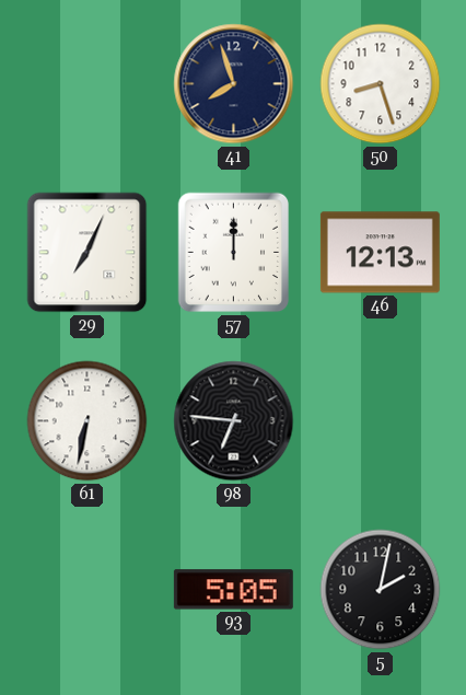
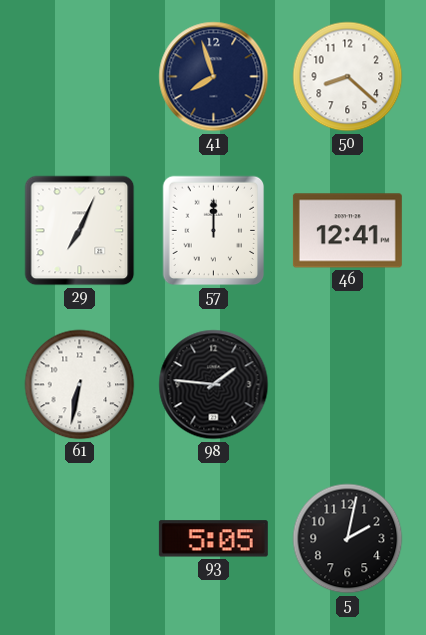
50: 8:27 -> 8:22 (348, 77)
46: 12:13 -> 12:41 (347, 231)
98: 6:46 -> 1:46 (214, 385)
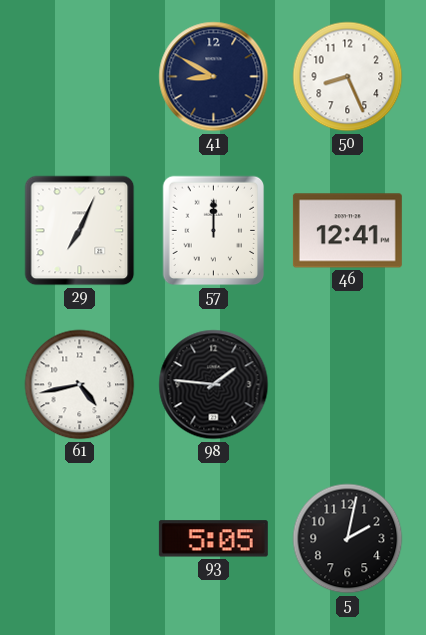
41: 7:57 -> 8:50 (214, 77)
50: 8:22 -> 8:26 (348, 77)
61: 6:32 -> 4:43 (80, 385)
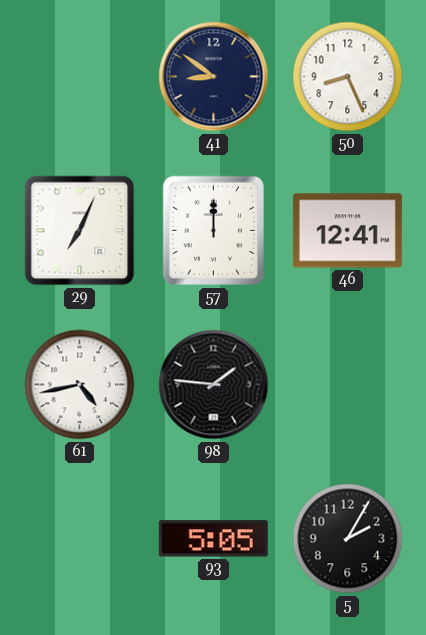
41: 8:50 -> 8:51 (214, 77)
5: 2:02 -> 2:05 (348, 539)
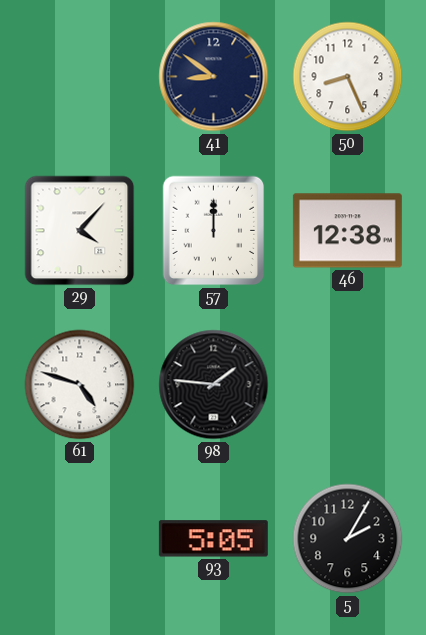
29: 7:04 -> 4:07 (80, 231)
46: 12:41 -> 12:38 (347, 231)
61: 4:43 -> 4:48 (80, 385)
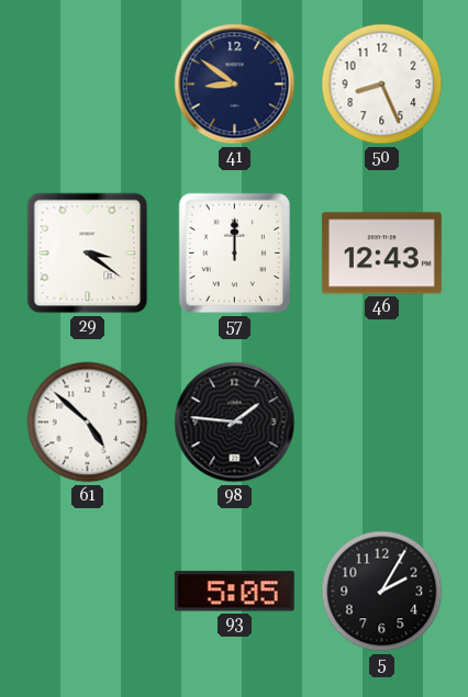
29: 4:07 -> 3:21 (88, 254)
46: 12:38 -> 12:43 (381, 254)
61: 4:48 -> 4:52 (88, 423)
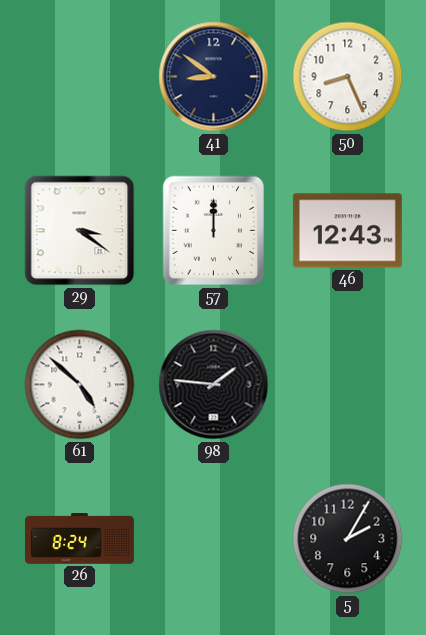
26: none -> 8:24 (79, 539)
93: 5:05 -> none (234, 592)
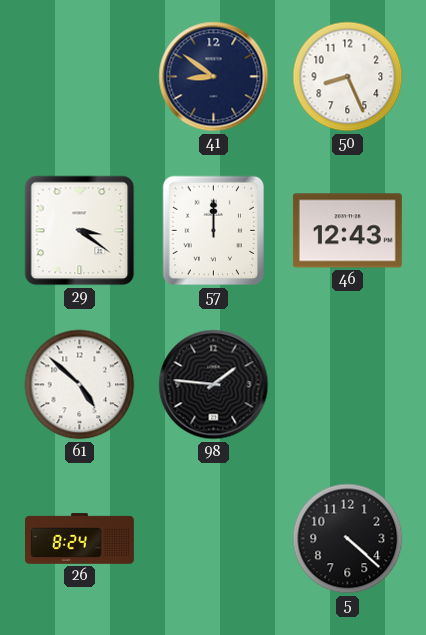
5: 2:05 -> 4:22 (348, 539)
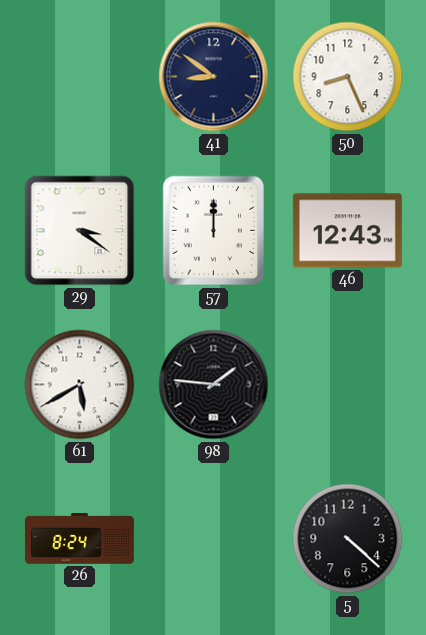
61: 4:52 -> 5:40 (80, 385)
